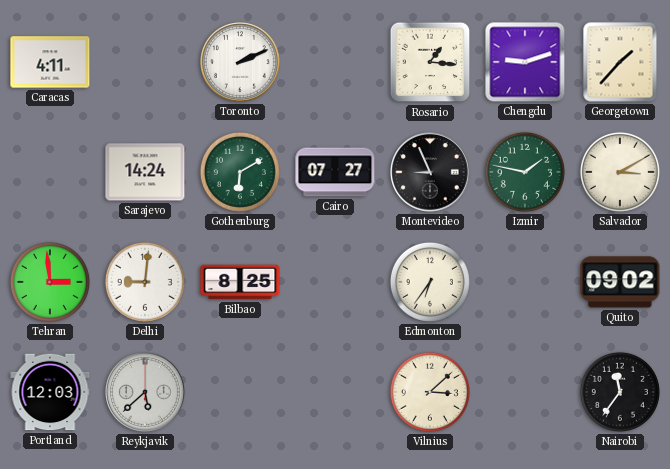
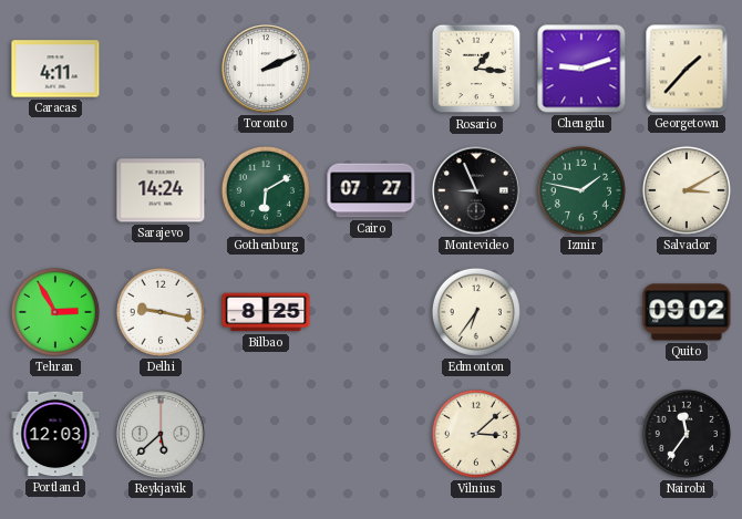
Tehran: 2:59 -> 2:55 (55, 312)
Delhi: 9:01 -> 9:17 (161, 312)
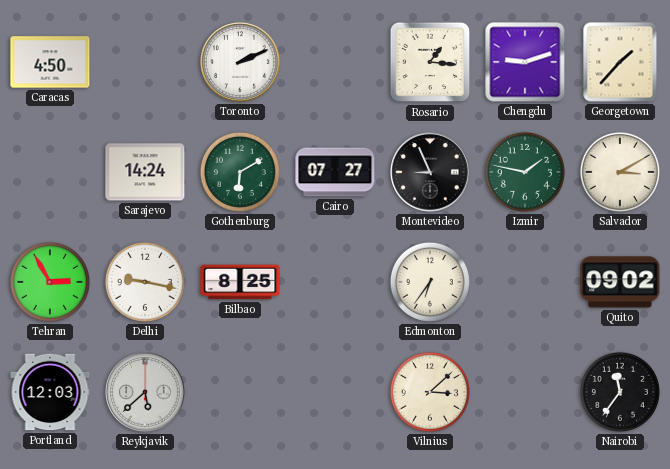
Caracas: 4:11 -> 4:50 (50, 62)
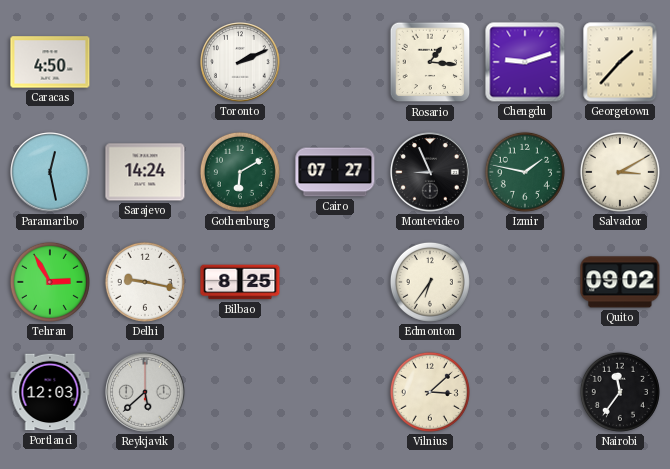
Paramaribo: none -> 12:28 (50, 172)
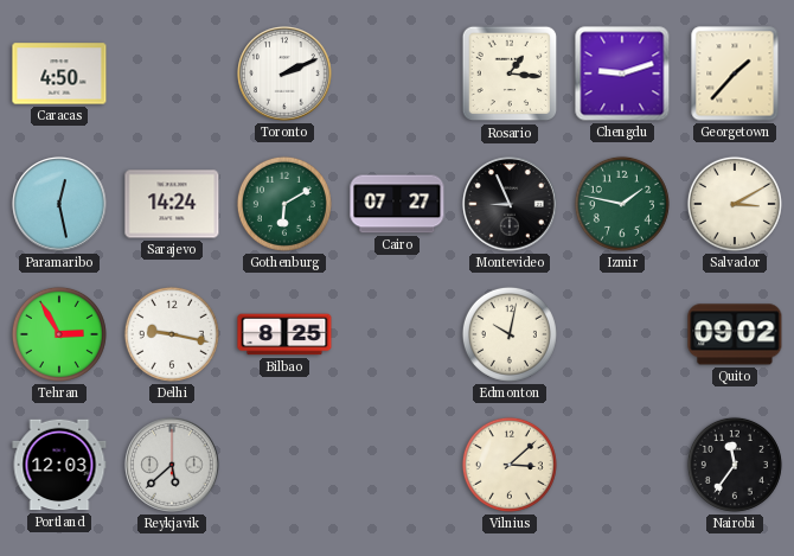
Edmonton: 6:36 -> 10:02 (510, 334)
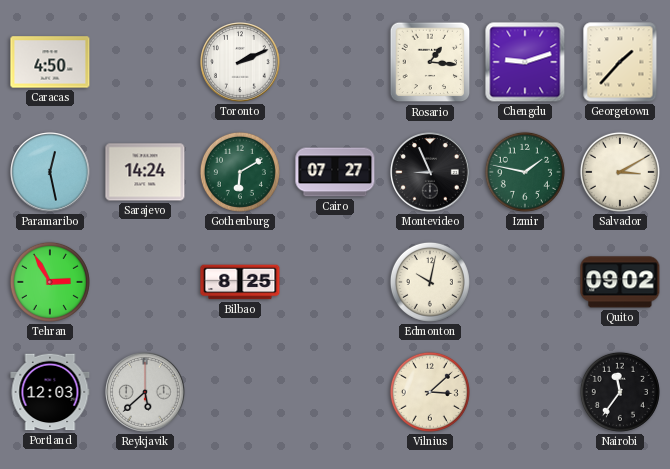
Delhi: 9:17 -> none (172, 334)
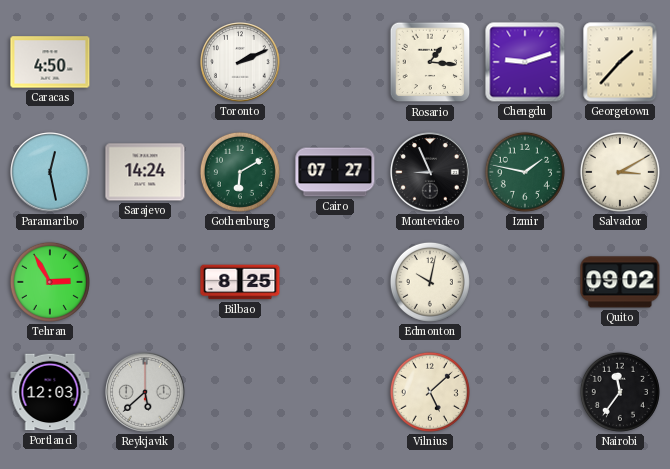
Vilnius: 3:08 -> 5:08 (430, 392)
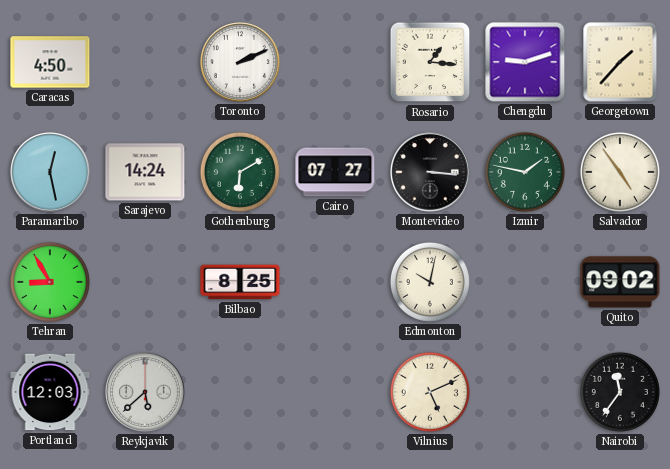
Montevideo: 8:56 -> 3:16 (430, 172)
Salvador: 3:10 -> 4:54 (620, 172)
Tehran: 2:55 -> 8:55 (50, 282)
Vilnius: 5:08 -> 5:11 (430, 392)
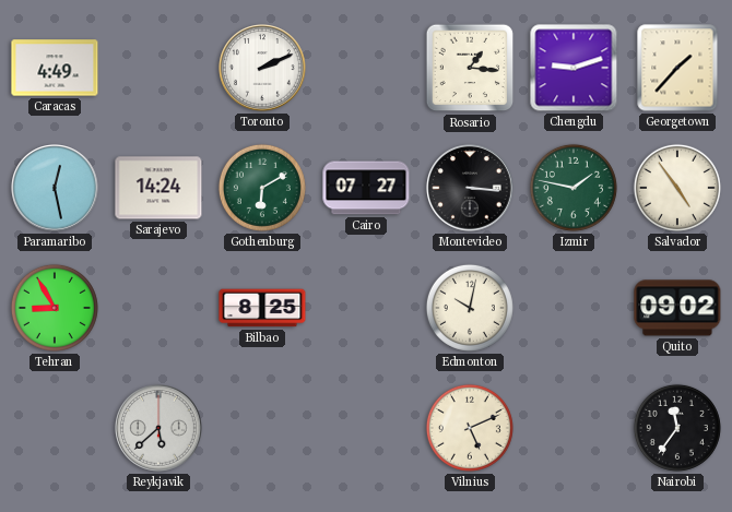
Caracas: 4:50 -> 4:49 (55, 68)
Portland: 12:03 -> none (50, 392)
